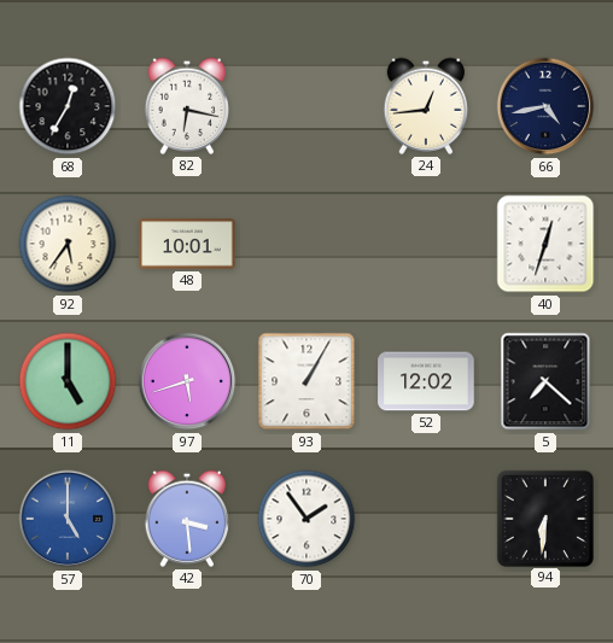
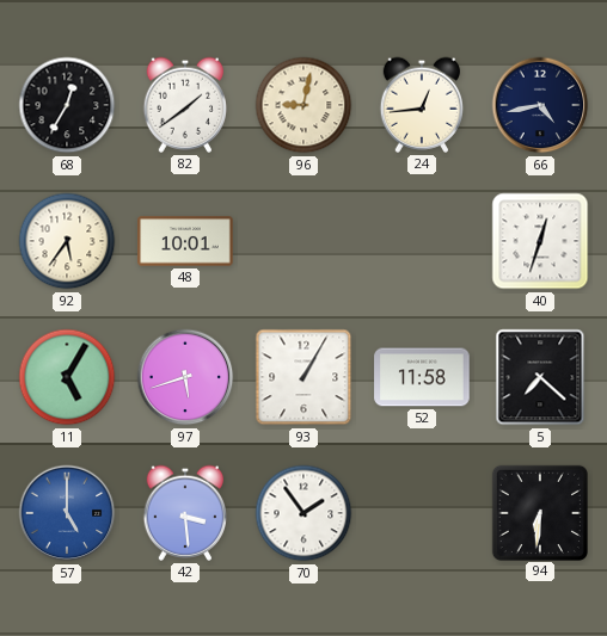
82: 6:17 -> 1:39 (185, 105)
96: none -> 9:02 (303, 105)
11: 5:00 -> 5:05 (67, 377)
52: 12:02 -> 11:58 (422, 377)
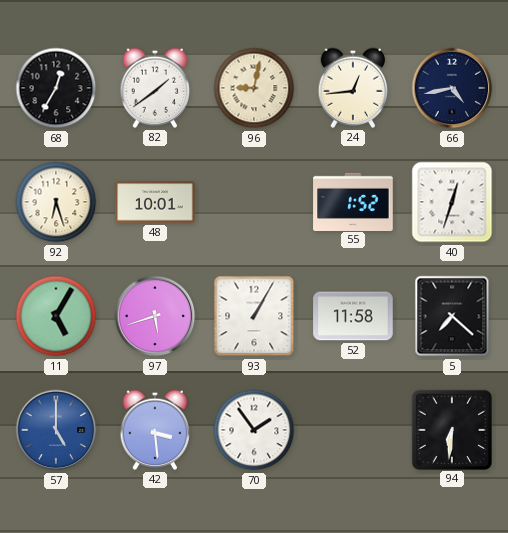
92: 5:36 -> 6:27 (56, 202)
55: none -> 1:52 (353, 201)
